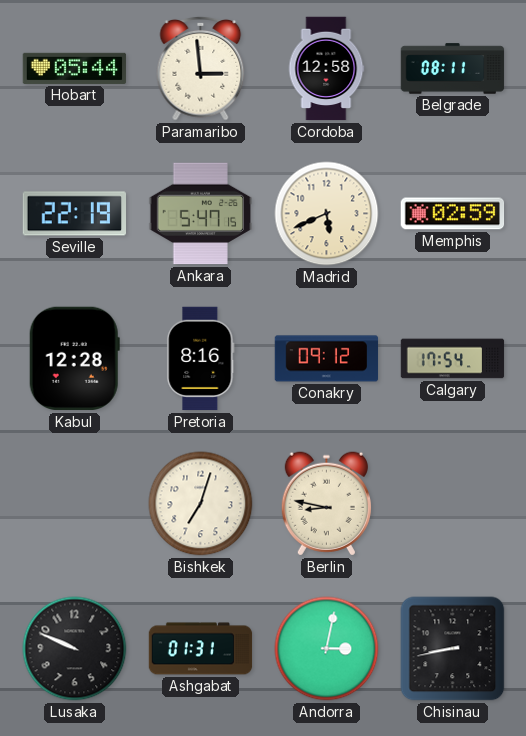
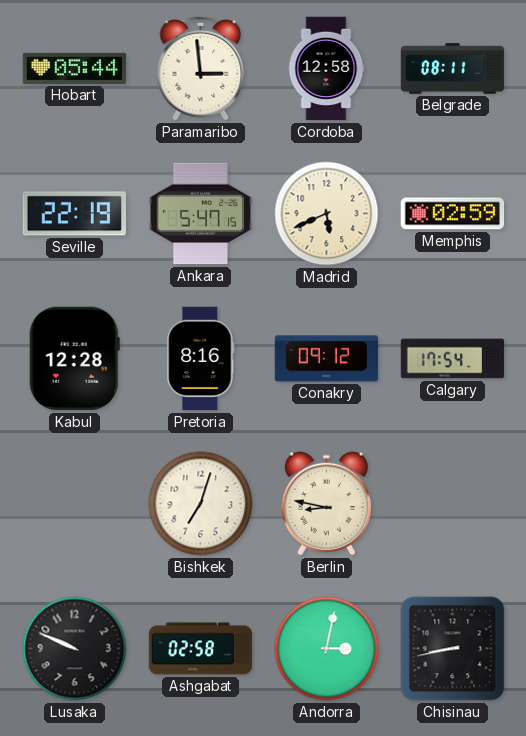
Ashgabat: 01:31 -> 02:58 (201, 649)
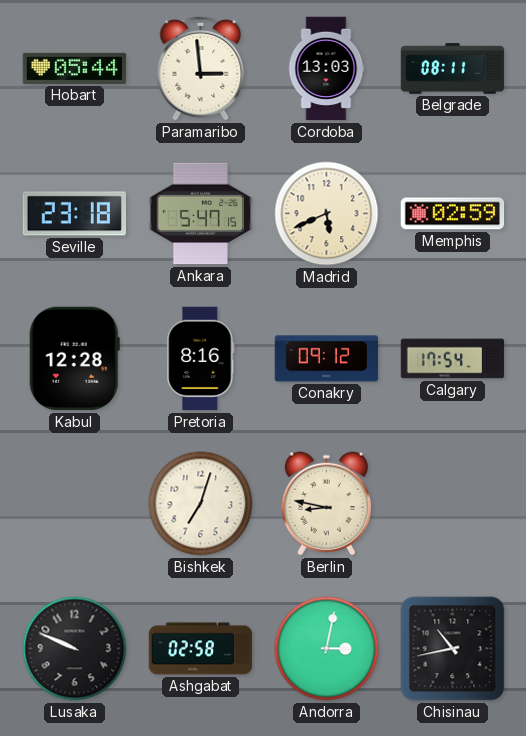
Cordoba: 12:58 -> 13:03 (326, 69)
Seville: 22:19 -> 23:18 (74, 214)
Chisinau: 8:43 -> 10:43 (453, 649)
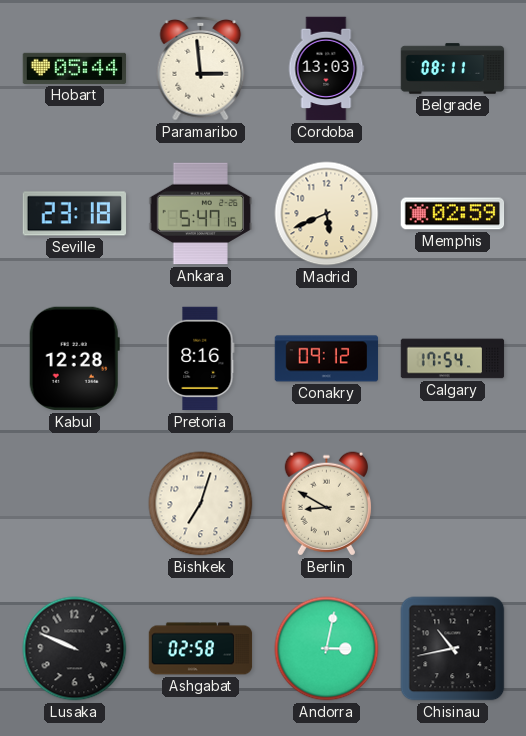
Berlin: 8:47 -> 8:50 (326, 504)
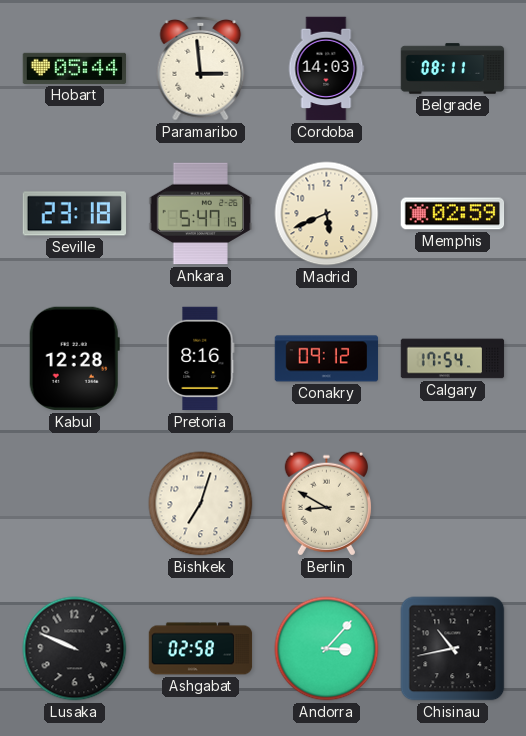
Cordoba: 13:03 -> 14:03 (326, 69)
Andorra: 3:02 -> 3:07 (327, 649)
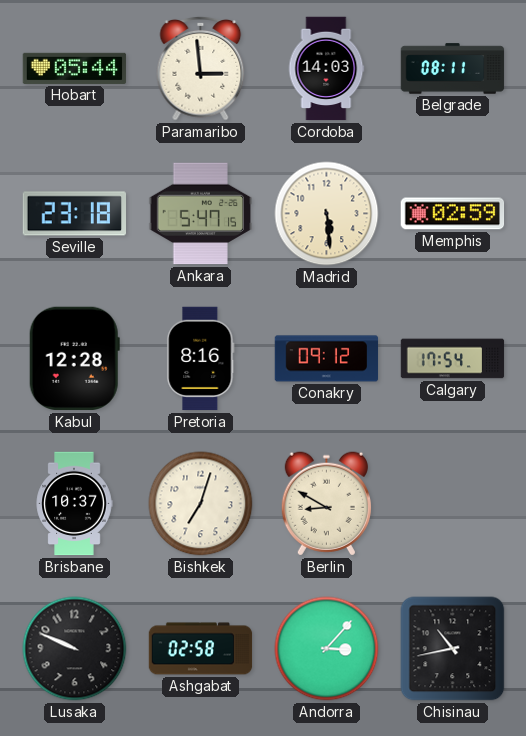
Madrid: 5:41 -> 5:29 (327, 214)
Brisbane: none -> 10:37 (74, 504)
